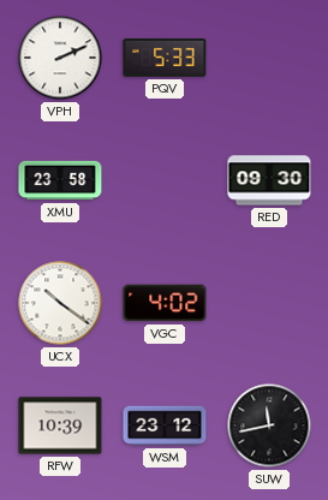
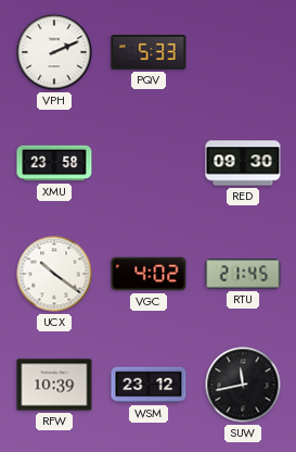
RTU: none -> 21:45 (243, 274)
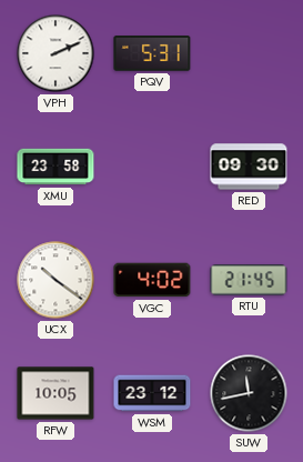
PQV: 5:33 -> 5:31 (152, 54)
RFW: 10:39 -> 10:05 (55, 393)
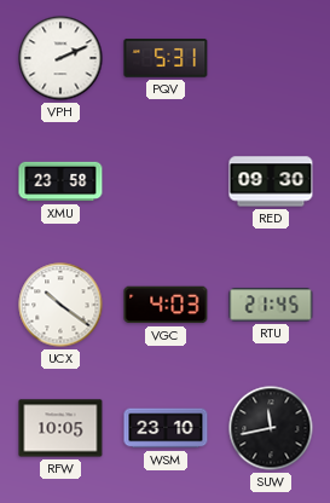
VGC: 4:02 -> 4:03 (166, 305)
WSM: 23:12 -> 23:10 (166, 428)
